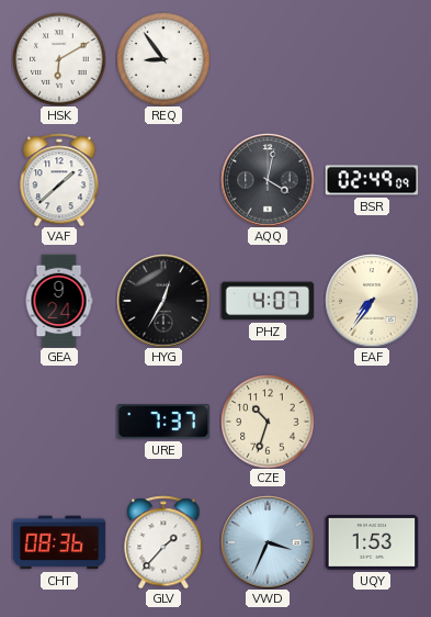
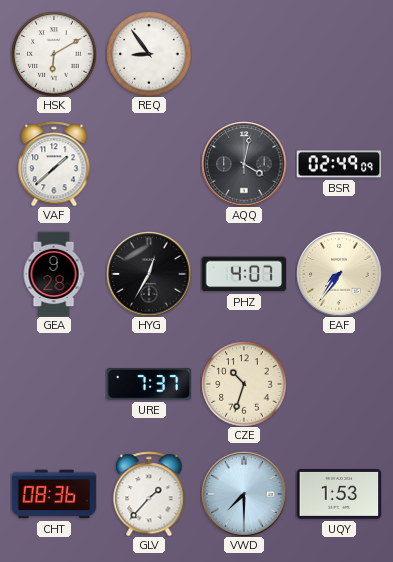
GEA: 9:24 -> 9:28 (54, 274)
VWD: 3:34 -> 7:30 (244, 494)
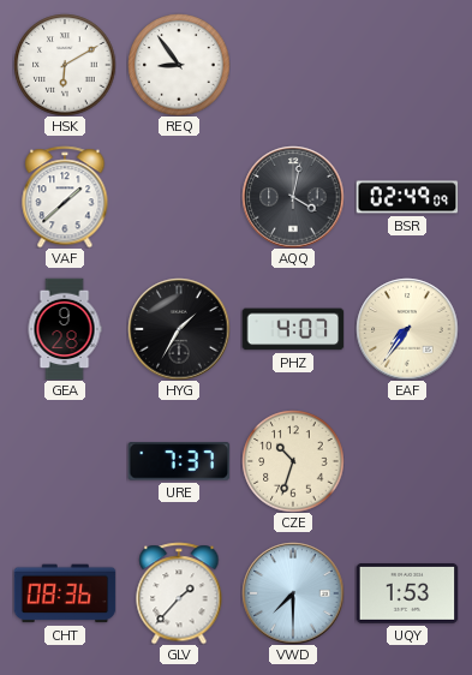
HYG: 12:35 -> 1:35 (179, 329)
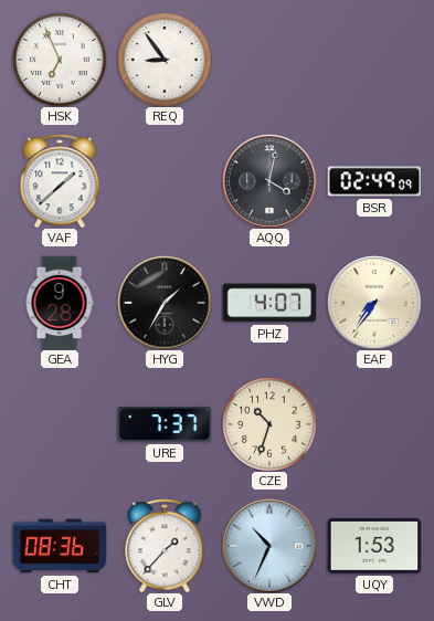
HSK: 6:10 -> 6:56 (60, 60)
VWD: 7:30 -> 10:34 (269, 546)
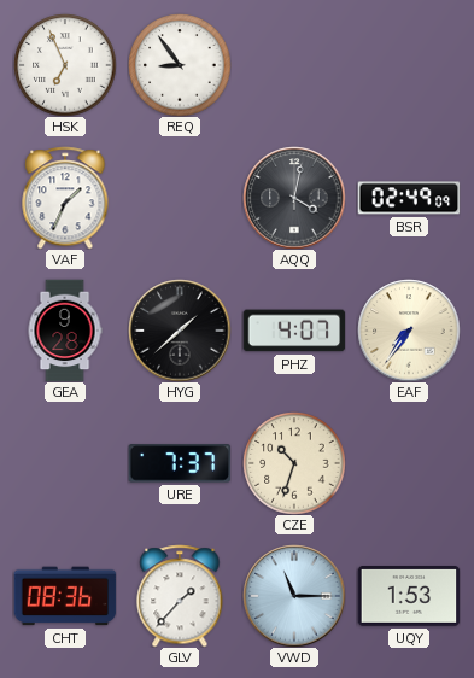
VAF: 1:38 -> 1:34 (65, 198)
HYG: 1:35 -> 1:38 (180, 331)
VWD: 10:34 -> 11:15 (294, 596)
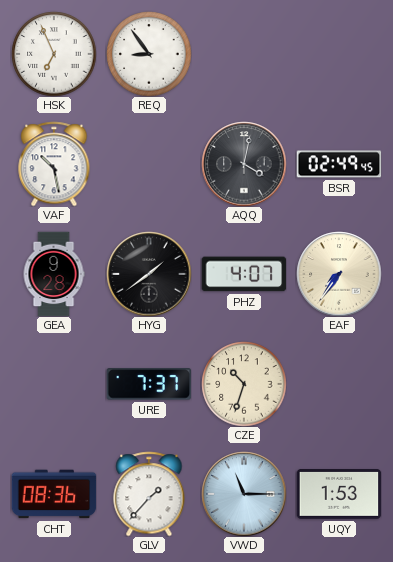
VAF: 1:34 -> 10:28 (54, 164)
BSR: 02:49:09 -> 02:49:45 (339, 164)
HYG: 1:38 -> 1:39 (149, 274)
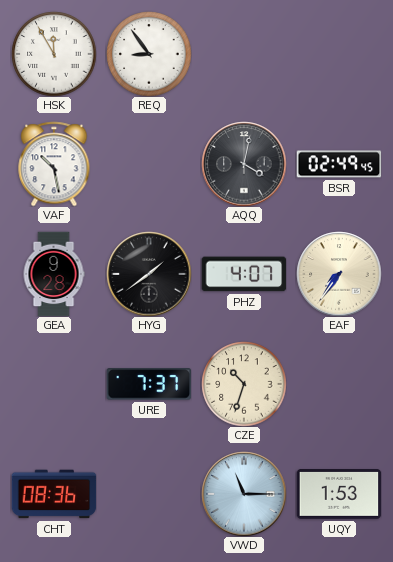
HSK: 6:56 -> 11:55 (54, 54)
GLV: 1:37 -> none (149, 494)
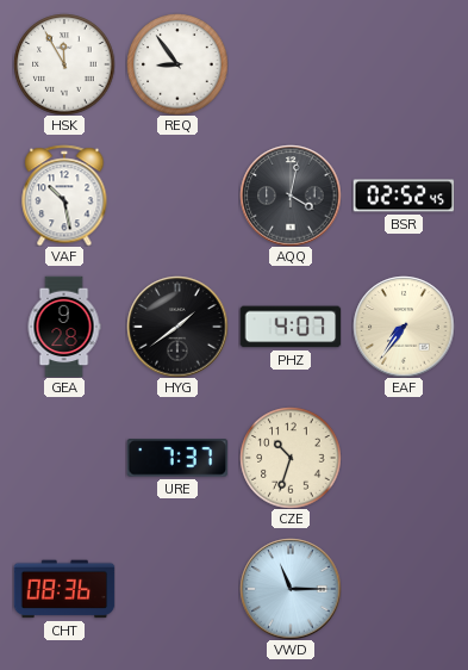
BSR: 02:49 -> 02:52 (404, 196)
UQY: 1:53 -> none (339, 495)
